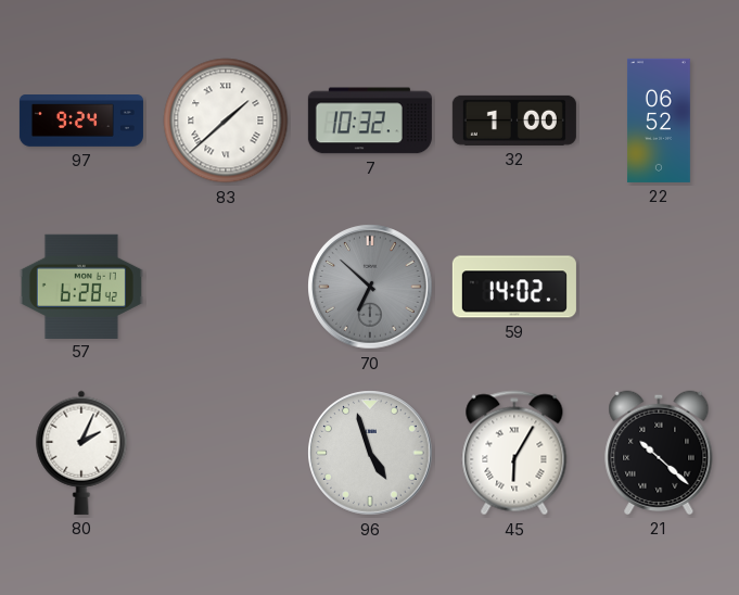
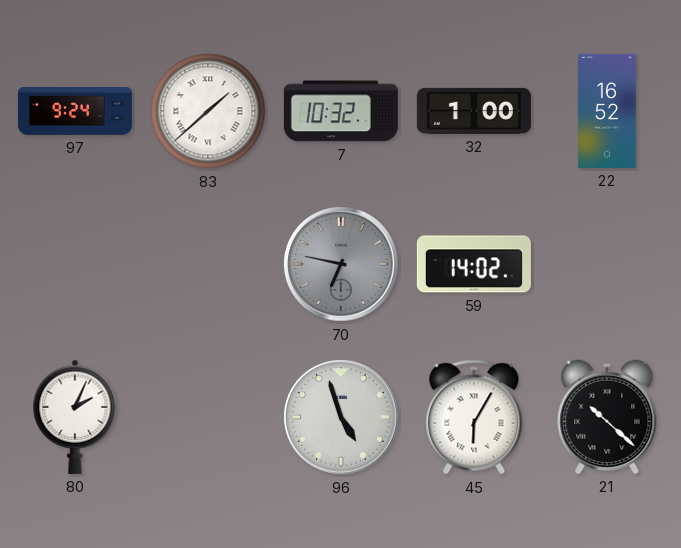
22: 06:52 -> 16:52 (607, 111)
57: 6:28 -> none (81, 286)
70: 6:52 -> 6:47 (341, 264)
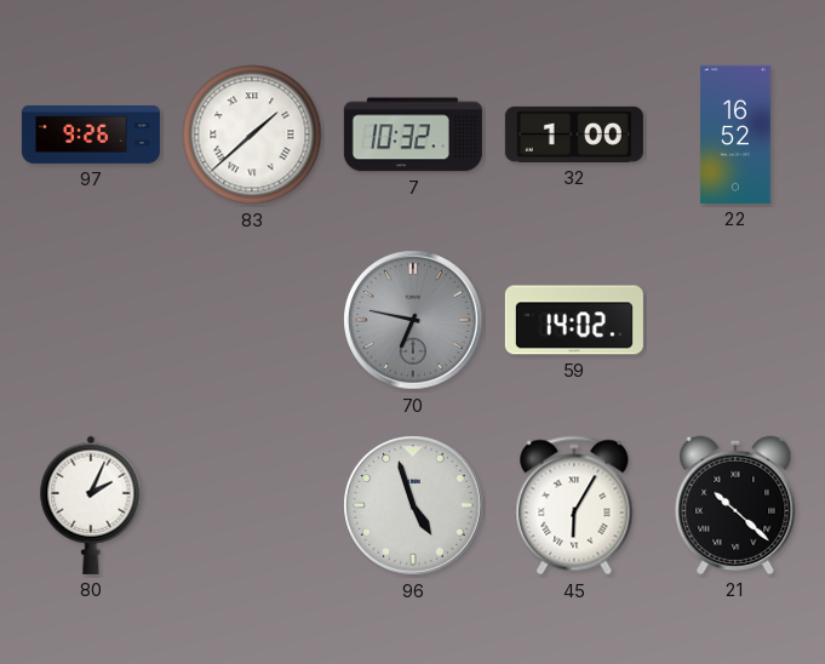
97: 9:24 -> 9:26 (91, 136)
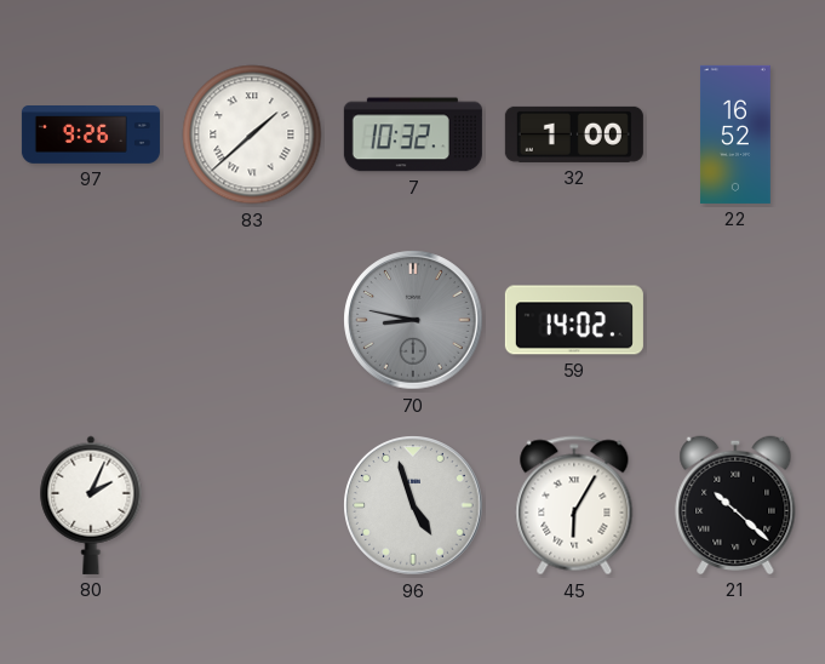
70: 6:47 -> 8:47 (413, 320)
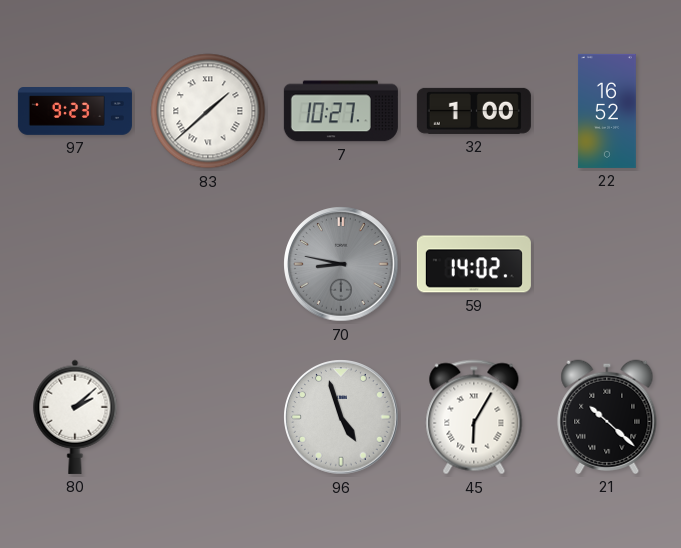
97: 9:26 -> 9:23 (75, 112)
7: 10:32 -> 10:27 (341, 111)
80: 2:04 -> 2:08 (75, 417)
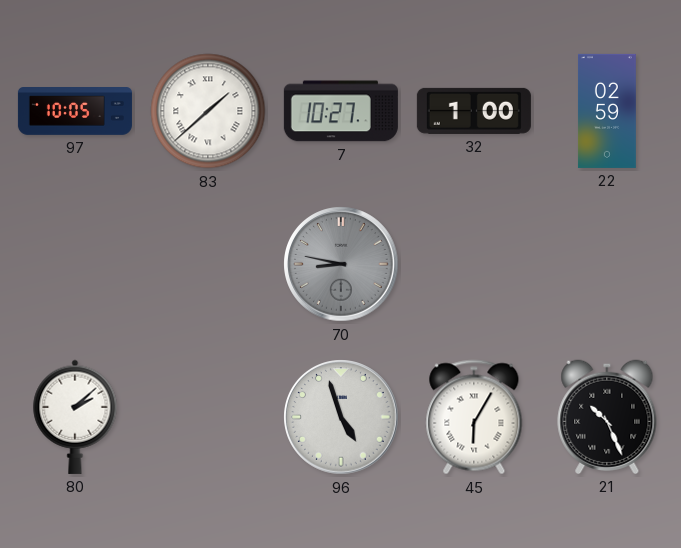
97: 9:23 -> 10:05 (75, 112)
22: 16:52 -> 02:59 (607, 111)
59: 14:02 -> none (474, 264)
21: 10:22 -> 10:26 (607, 417)
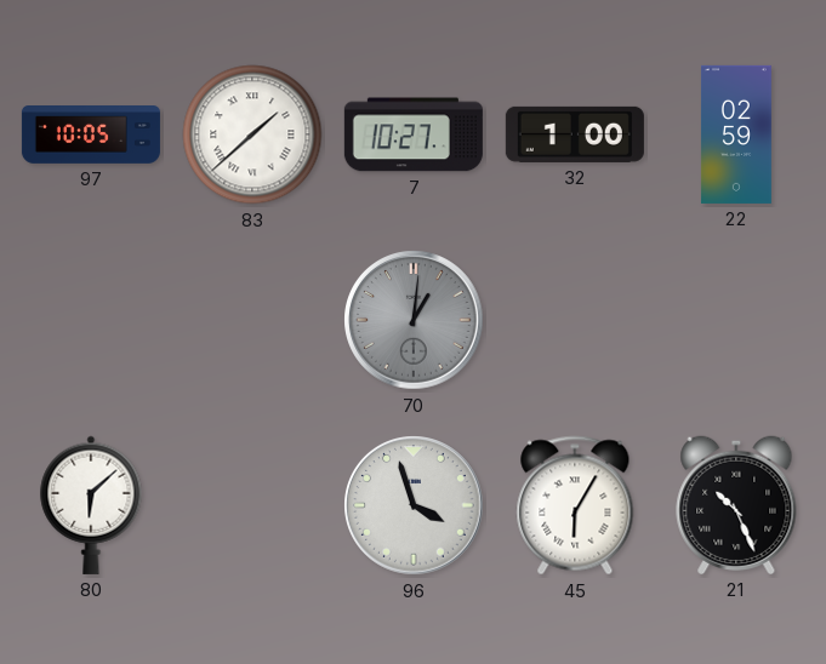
70: 8:47 -> 1:01 (414, 320)
80: 2:08 -> 6:08 (91, 505)
96: 4:57 -> 3:57 (414, 505)
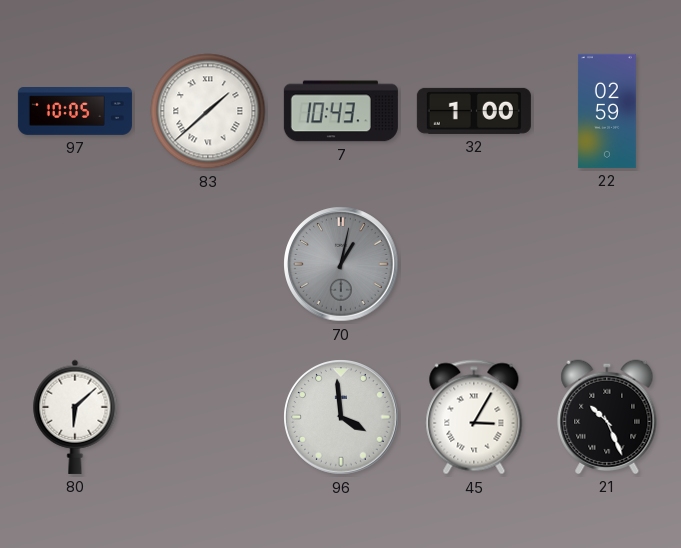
7: 10:27 -> 10:43 (341, 111)
70: 1:01 -> 1:02 (341, 264)
96: 3:57 -> 3:59 (341, 417)
45: 6:05 -> 3:05 (474, 417)
